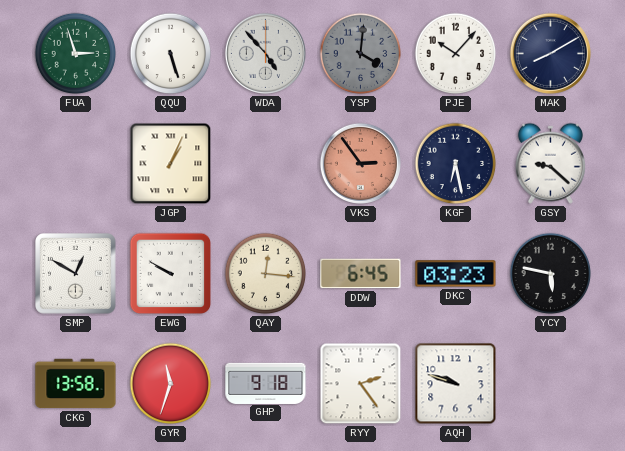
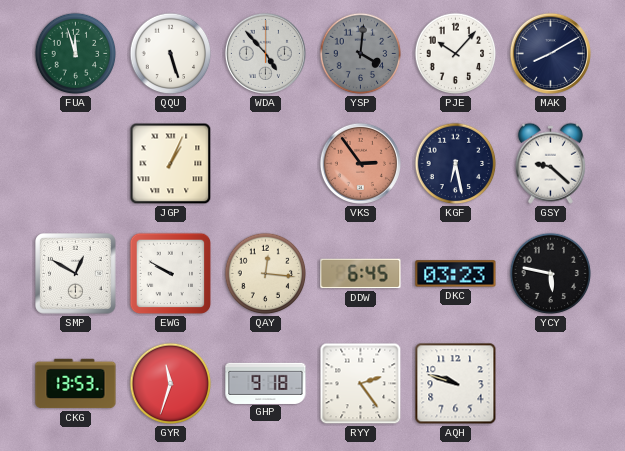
FUA: 2:57 -> 11:57 (76, 54)
CKG: 13:58 -> 13:53 (76, 384)
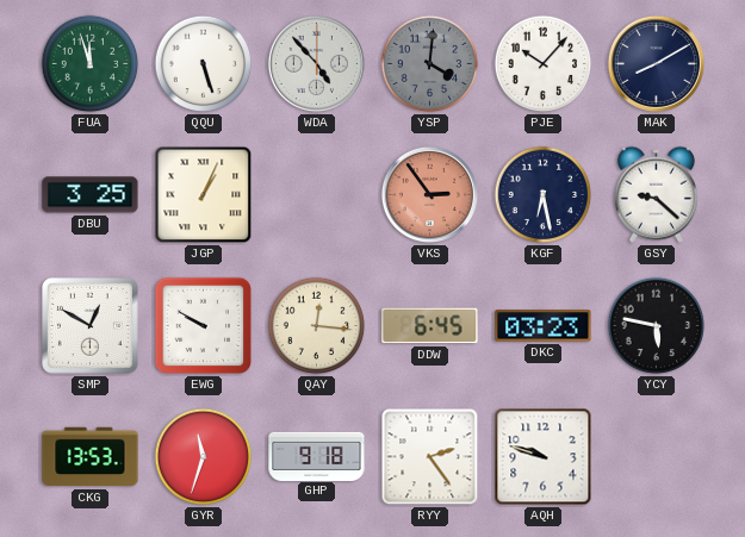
DBU: none -> 3:25 (91, 195)
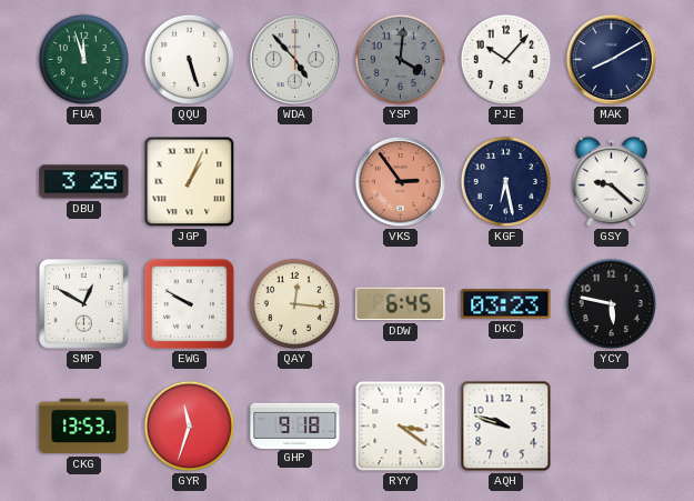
RYY: 2:24 -> 3:21 (401, 427)
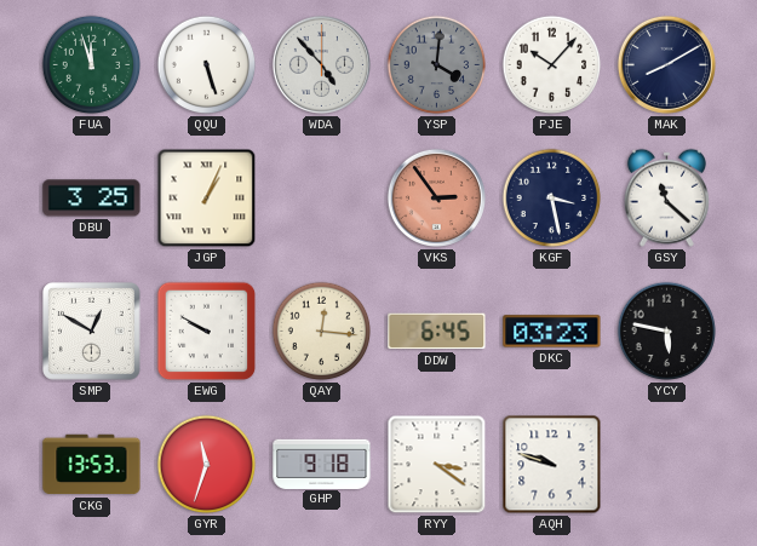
KGF: 6:28 -> 3:28 (552, 199)
GSY: 9:22 -> 11:22 (666, 197)
